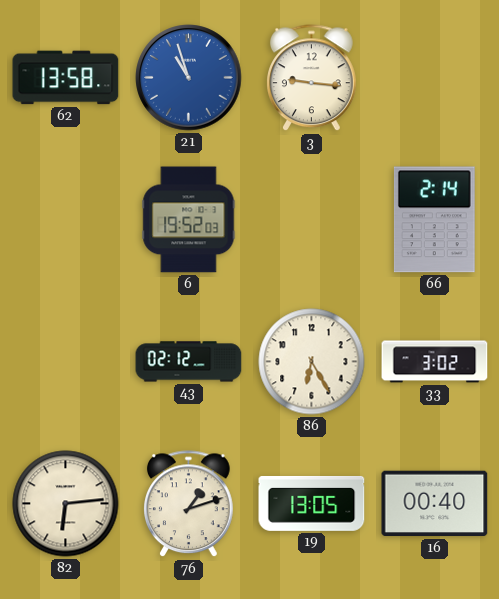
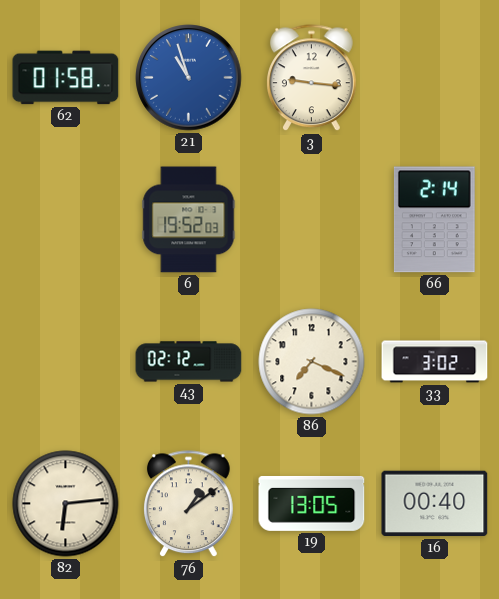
62: 13:58 -> 01:58 (66, 78)
86: 6:25 -> 7:19 (312, 362)
76: 1:12 -> 1:09 (189, 504)
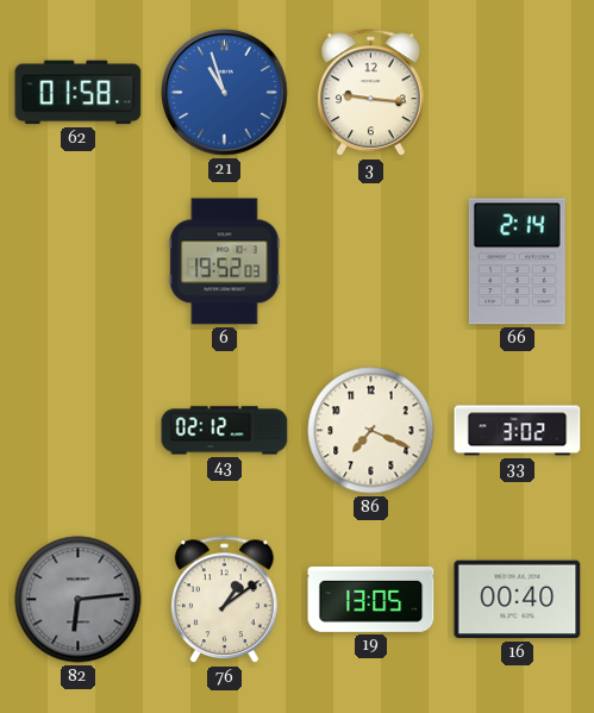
82 dial: cream -> grey (79, 600)
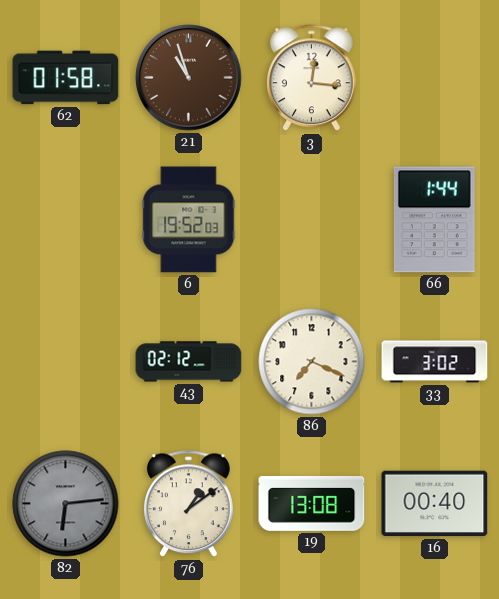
21 dial: blue -> brown (189, 78)
3: 9:16 -> 12:16 (312, 78)
66: 2:14 -> 1:44 (434, 220)
19: 13:05 -> 13:08 (312, 503)
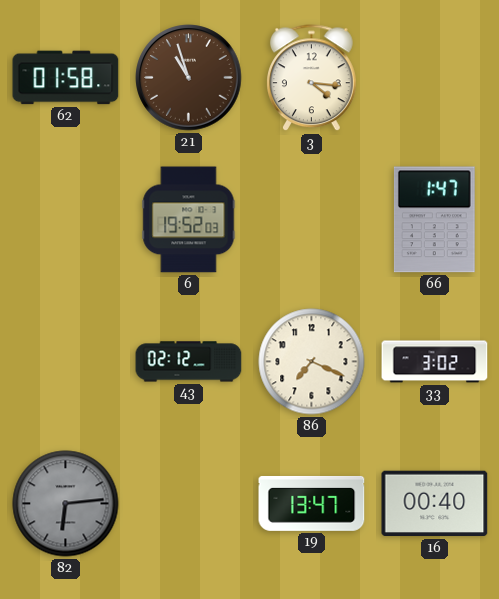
3: 12:16 -> 4:16 (312, 78)
66: 1:44 -> 1:47 (434, 220)
76: 1:09 -> none (189, 504)
19: 13:08 -> 13:47 (312, 503)
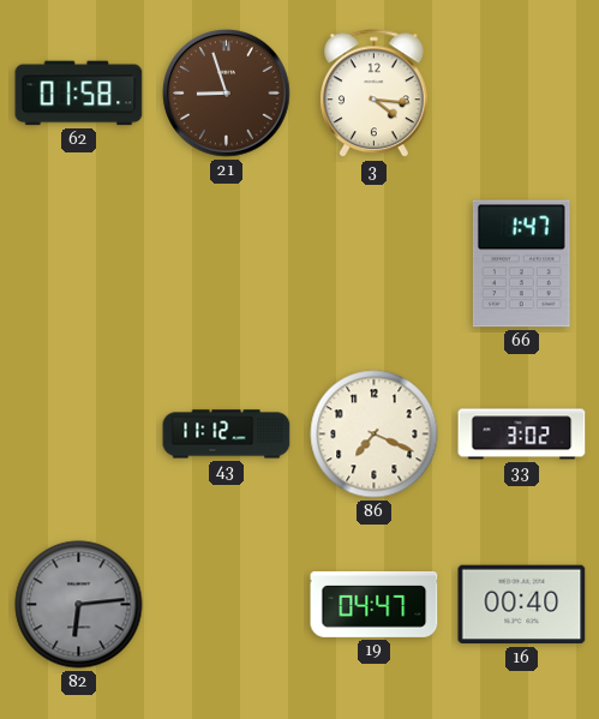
21: 10:57 -> 8:57 (227, 94)
6: 19:52 -> none (189, 220)
43: 02:12 -> 11:12 (227, 435)
19: 13:47 -> 04:47 (375, 604)
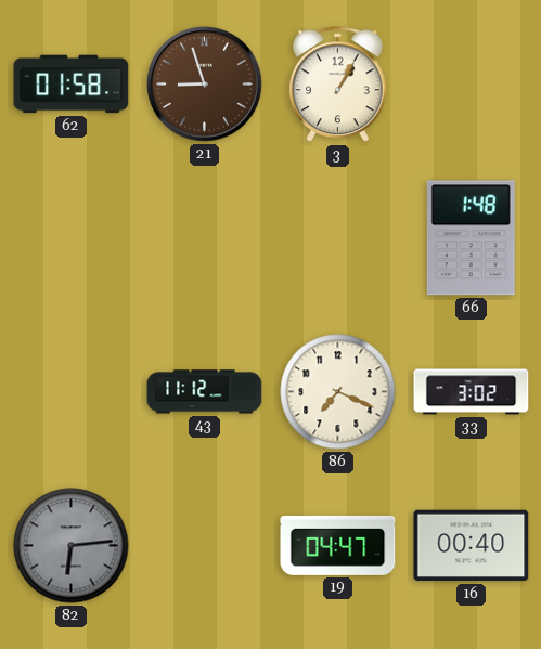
3: 4:16 -> 1:05 (338, 85)
66: 1:47 -> 1:48 (471, 238)
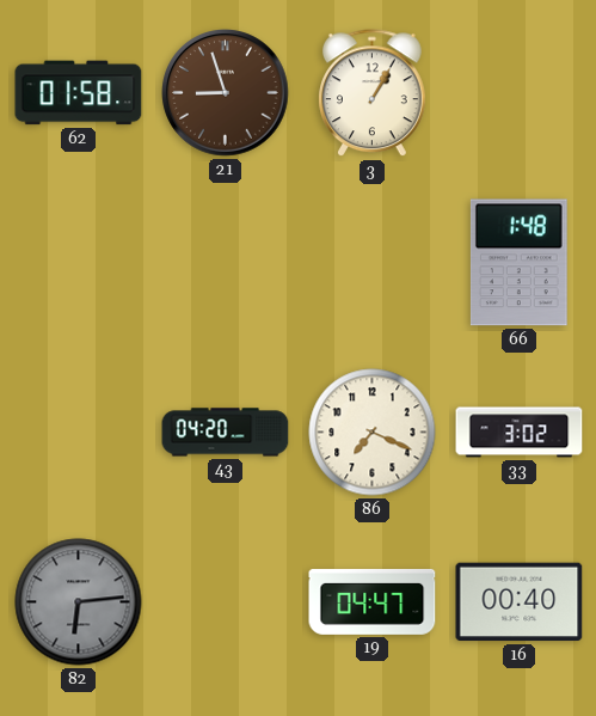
43: 11:12 -> 04:20 (226, 433)
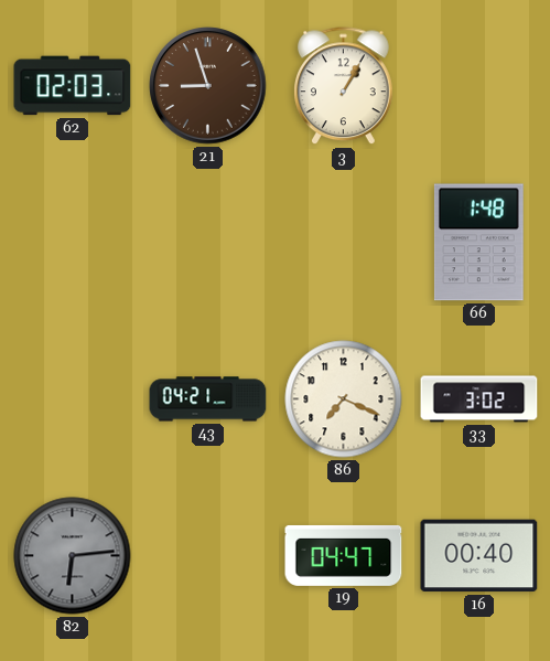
62: 01:58 -> 02:03 (73, 86)
43: 04:20 -> 04:21 (208, 399)
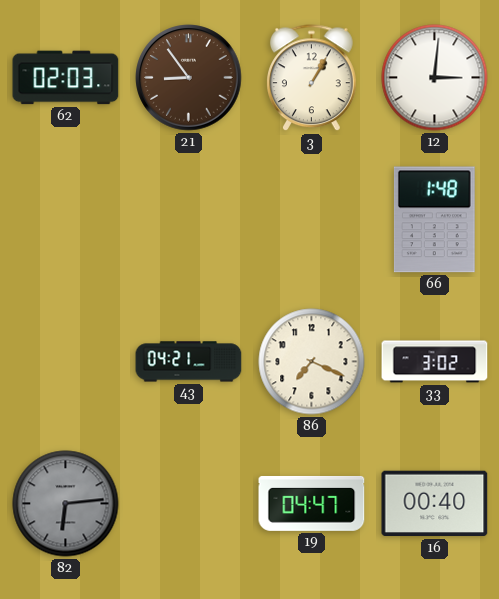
21: 8:57 -> 8:54 (189, 78)
12: none -> 3:01 (435, 78)
